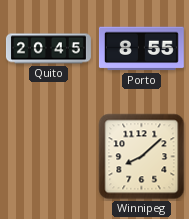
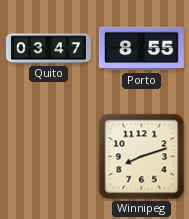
Quito: 20:45 -> 03:47 (48, 49)
Winnipeg: 8:08 -> 8:12 (142, 157)
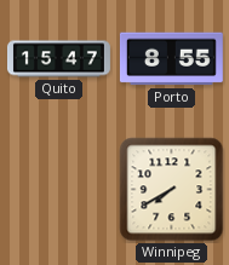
Quito: 03:47 -> 15:47 (58, 59)
Winnipeg: 8:12 -> 7:40 (172, 190)
